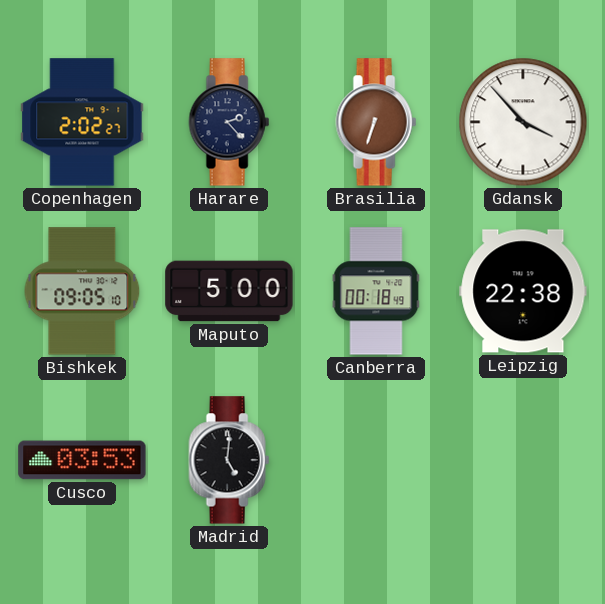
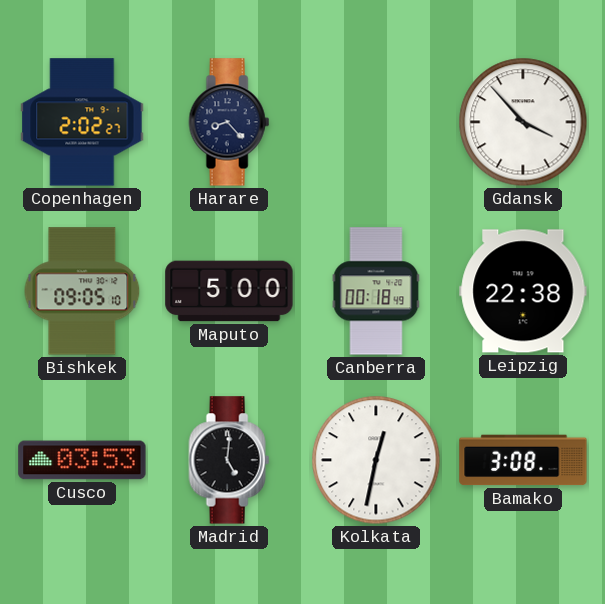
Harare: 2:23 -> 8:23 (229, 122)
Brasilia: 6:33 -> none (376, 122)
Kolkata: none -> 12:32 (376, 460)
Bamako: none -> 3:08 (523, 460)
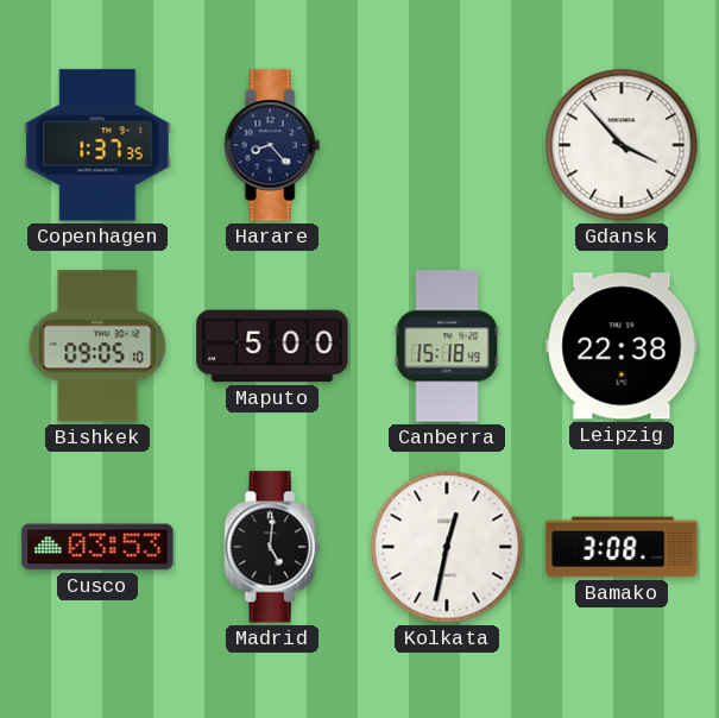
Copenhagen: 2:02 -> 1:37 (97, 145)
Canberra: 00:18 -> 15:18 (447, 346)
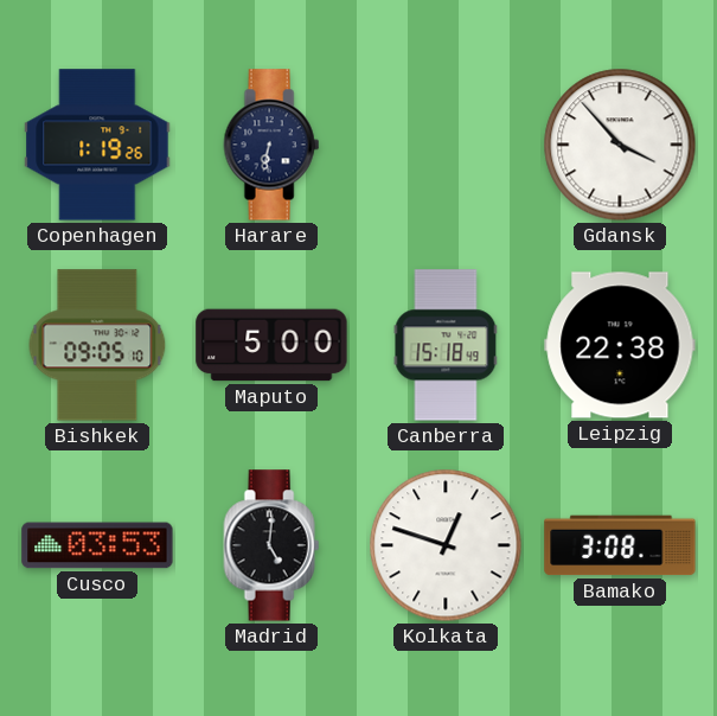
Copenhagen: 1:37 -> 1:19 (97, 145)
Harare: 8:23 -> 6:32 (271, 145)
Kolkata: 12:32 -> 12:48 (446, 545)
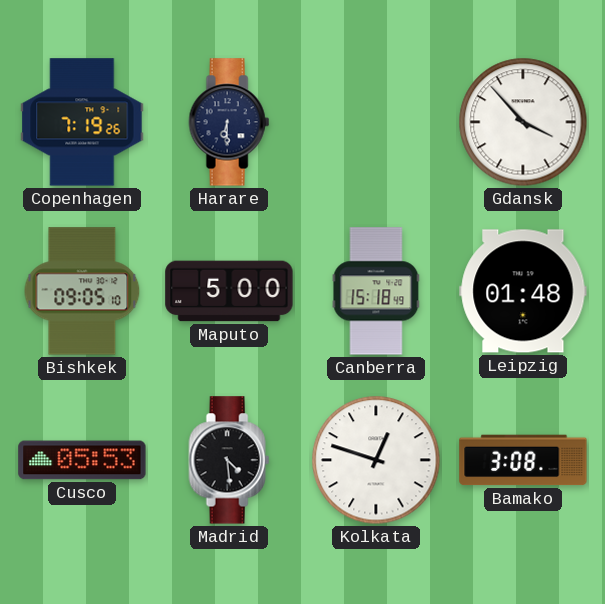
Copenhagen: 1:19 -> 7:19 (82, 122)
Harare: 6:32 -> 6:30 (229, 122)
Leipzig: 22:38 -> 01:48 (523, 291)
Cusco: 03:53 -> 05:53 (82, 460)
Madrid: 5:01 -> 4:29 (229, 460)
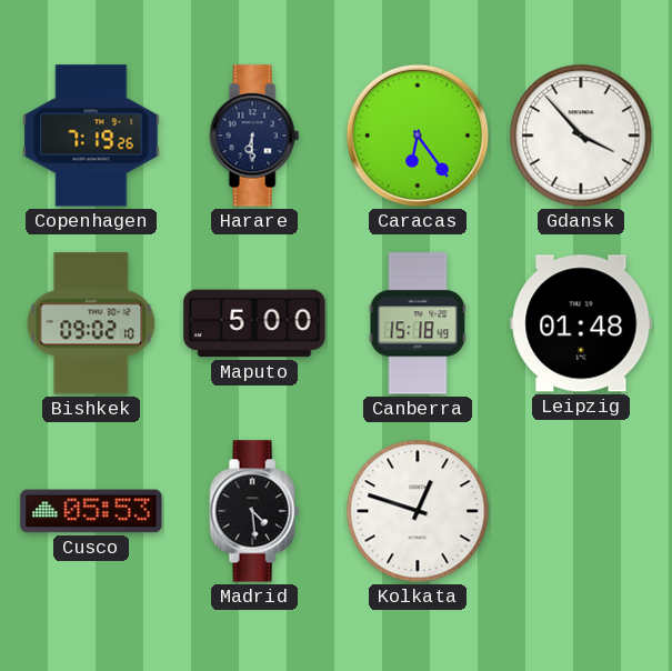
Caracas: none -> 6:24 (418, 136)
Bishkek: 09:05 -> 09:02 (91, 323)
Bamako: 3:08 -> none (523, 460)
